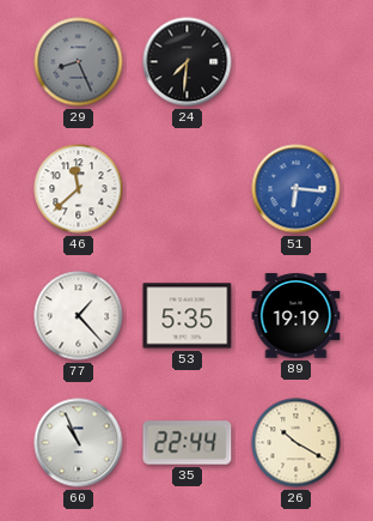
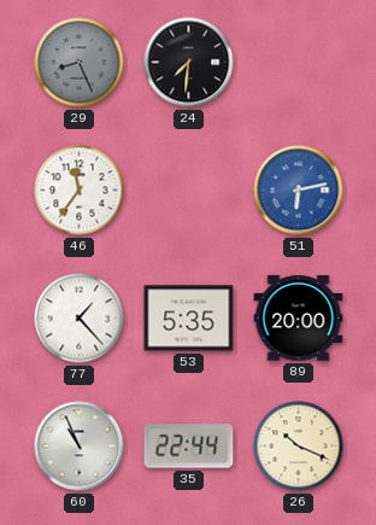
46: 11:38 -> 11:36 (80, 191)
51: 6:16 -> 6:13 (299, 191)
89: 19:19 -> 20:00 (299, 319)
26: 10:20 -> 10:19 (299, 447)
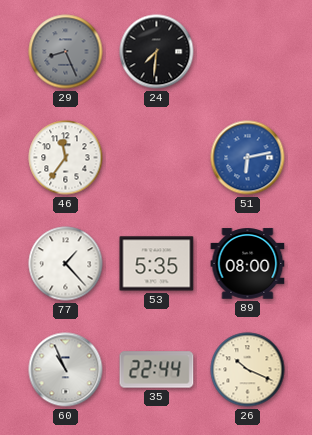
89: 20:00 -> 08:00 (248, 264)
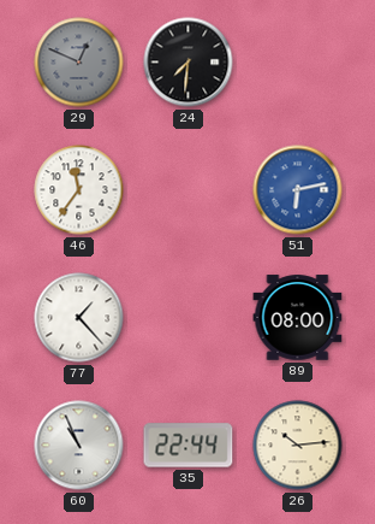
29: 8:26 -> 12:49 (79, 63)
53: 5:35 -> none (157, 264)
26: 10:19 -> 10:14 (298, 446)
